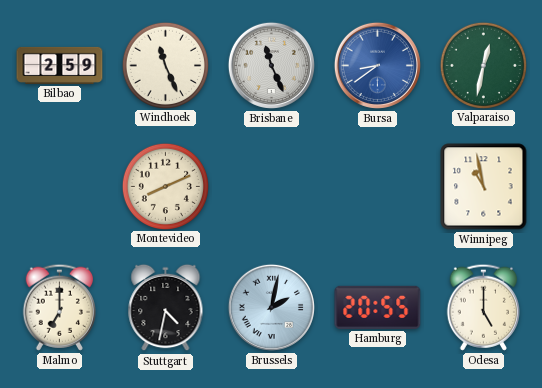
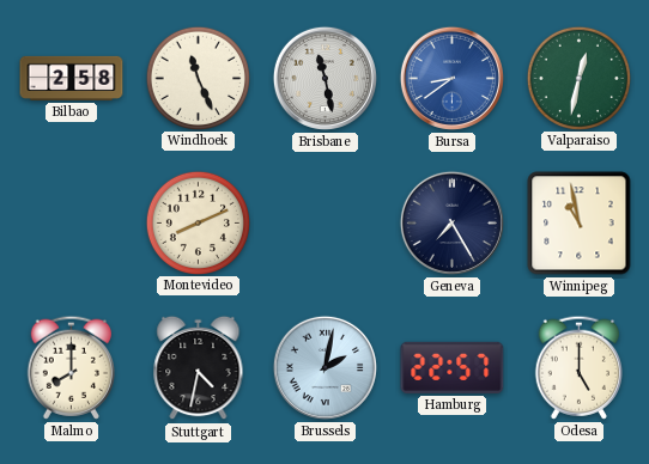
Bilbao: 2:59 -> 2:58 (72, 78)
Brisbane: 11:26 -> 11:28 (324, 78)
Geneva: none -> 7:25 (451, 222)
Malmo: 7:00 -> 8:00 (71, 367)
Hamburg: 20:55 -> 22:57 (453, 367)
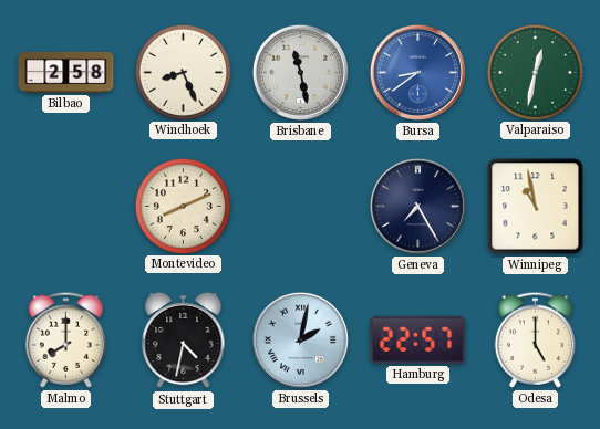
Windhoek: 11:26 -> 8:26 (183, 72)
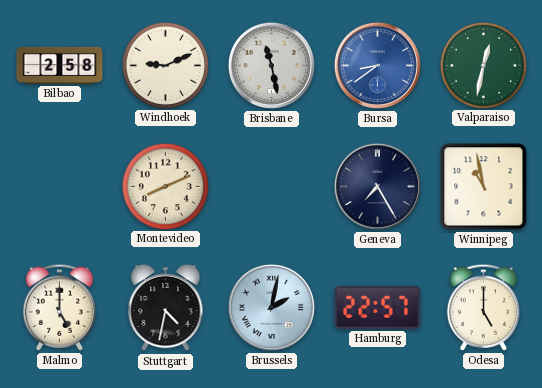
Windhoek: 8:26 -> 9:11 (165, 65)
Malmo: 8:00 -> 5:00 (59, 307)
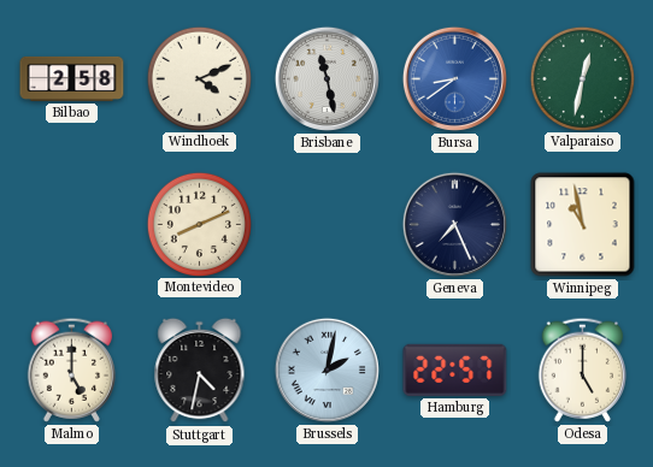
Windhoek: 9:11 -> 4:11 (199, 78)
Geneva: 7:25 -> 7:26 (454, 224)
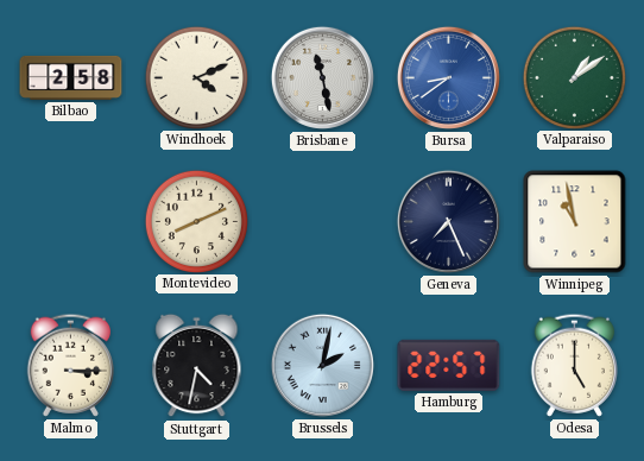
Valparaiso: 12:32 -> 1:09 (574, 77)
Malmo: 5:00 -> 3:15 (70, 365)
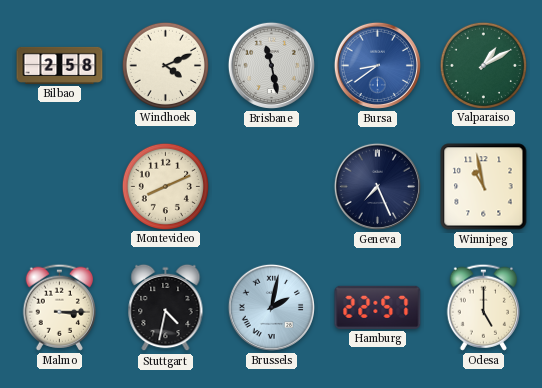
Valparaiso: 1:09 -> 1:10 (483, 65)
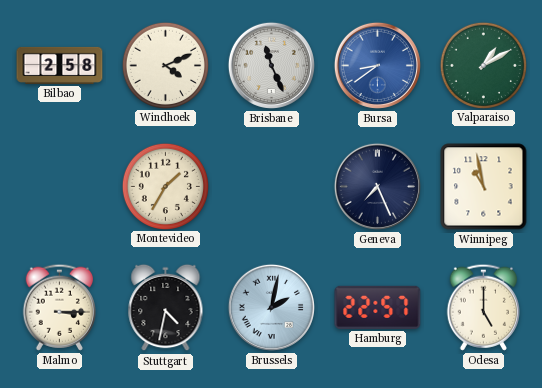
Brisbane: 11:28 -> 11:26 (271, 65)
Montevideo: 8:11 -> 1:35 (165, 186)
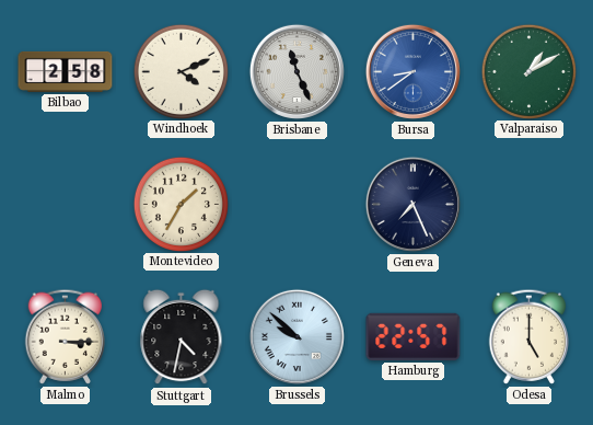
Winnipeg: 10:58 -> none (484, 187)
Brussels: 2:02 -> 9:52 (296, 336)
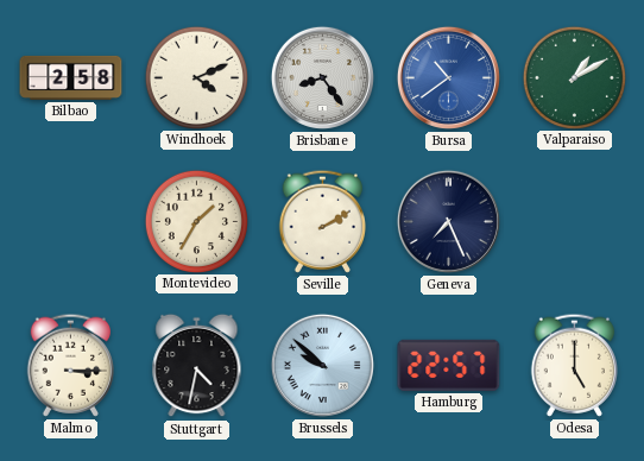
Brisbane: 11:26 -> 8:24 (322, 77)
Bursa: 8:39 -> 10:39 (448, 77)
Seville: none -> 2:10 (322, 221)
